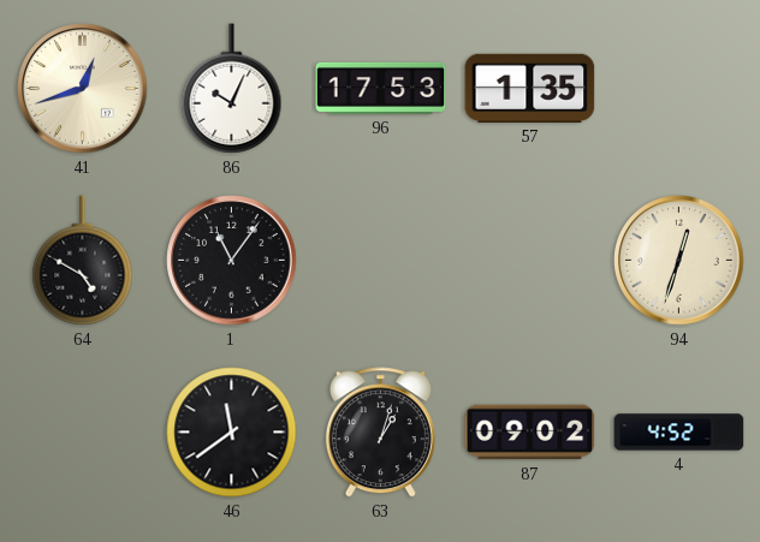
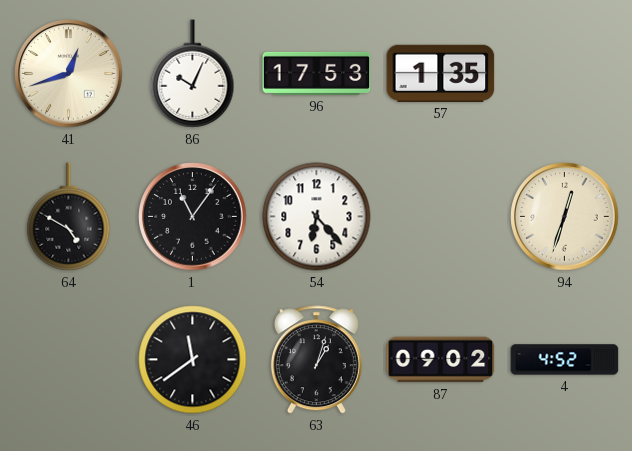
54: none -> 6:23 (317, 217)
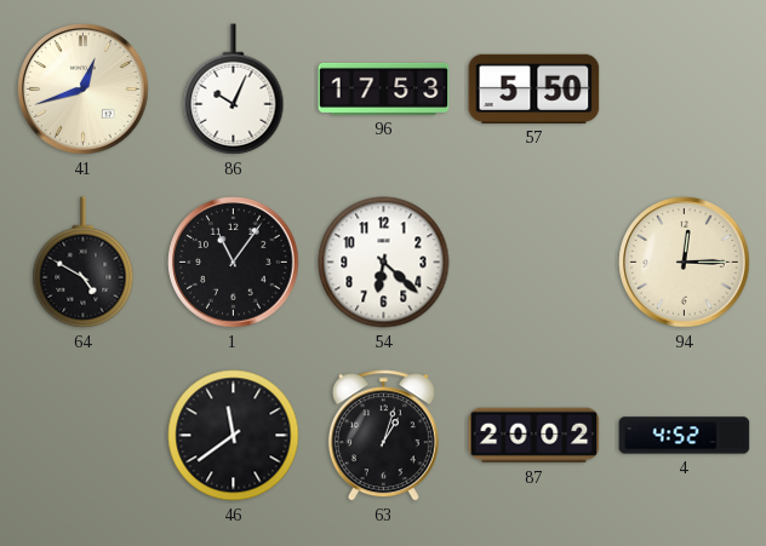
57: 1:35 -> 5:50 (535, 88)
54: 6:23 -> 6:22 (384, 263)
94: 12:33 -> 12:15 (685, 263)
87: 09:02 -> 20:02 (535, 436)
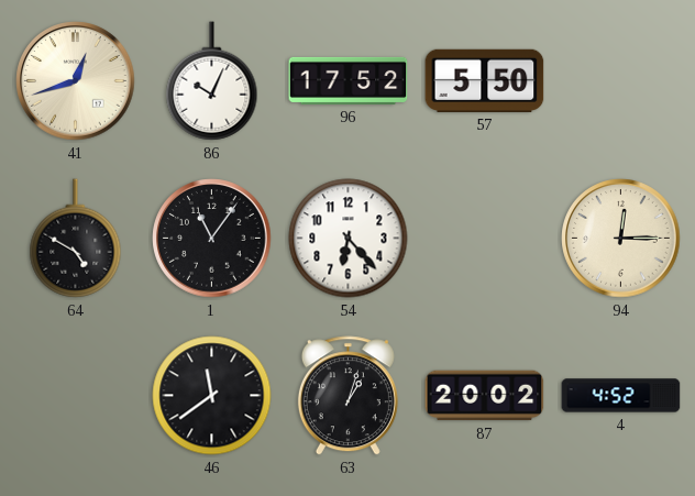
96: 17:53 -> 17:52 (349, 80)
54: 6:22 -> 6:23 (349, 239)
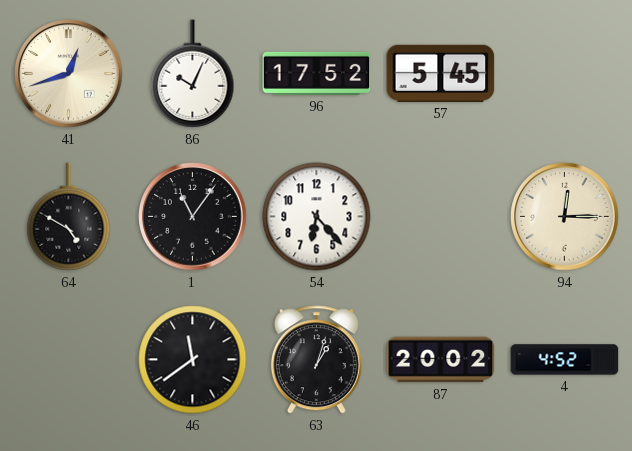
57: 5:50 -> 5:45 (441, 73)
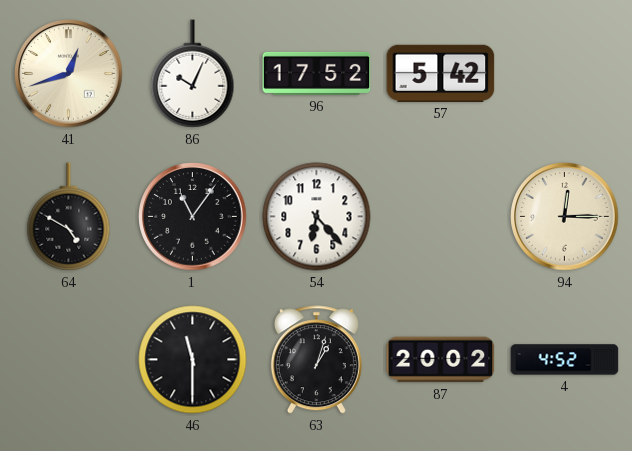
57: 5:45 -> 5:42 (441, 73)
46: 11:39 -> 11:30 (193, 360)
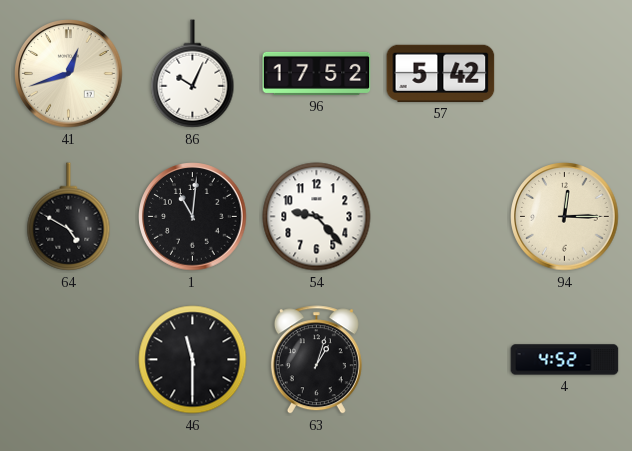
1: 11:06 -> 11:01 (193, 217)
54: 6:23 -> 9:23 (317, 217)
87: 20:02 -> none (441, 360)
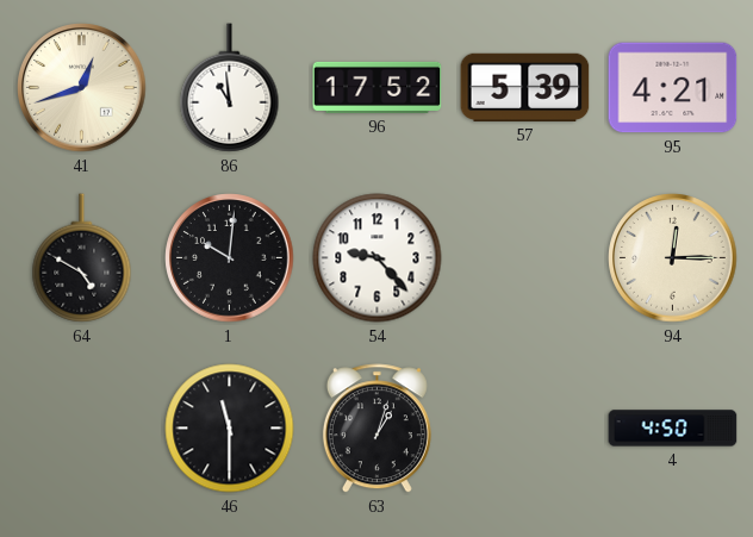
86: 10:04 -> 10:59 (230, 88)
57: 5:42 -> 5:39 (525, 87)
95: none -> 4:21 (673, 88)
1: 11:01 -> 10:01 (230, 258)
4: 4:52 -> 4:50 (673, 429)
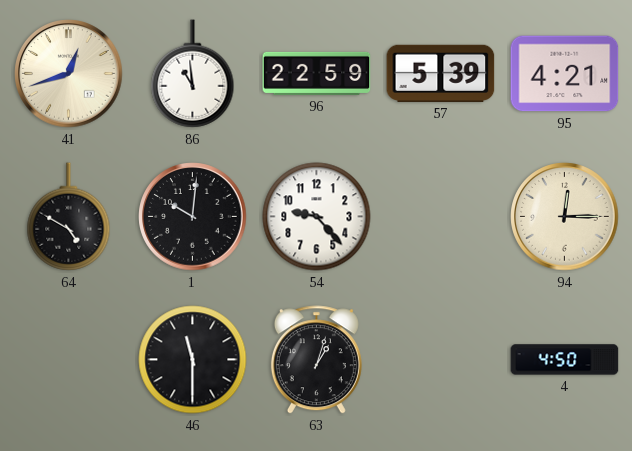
96: 17:52 -> 22:59 (317, 73)
